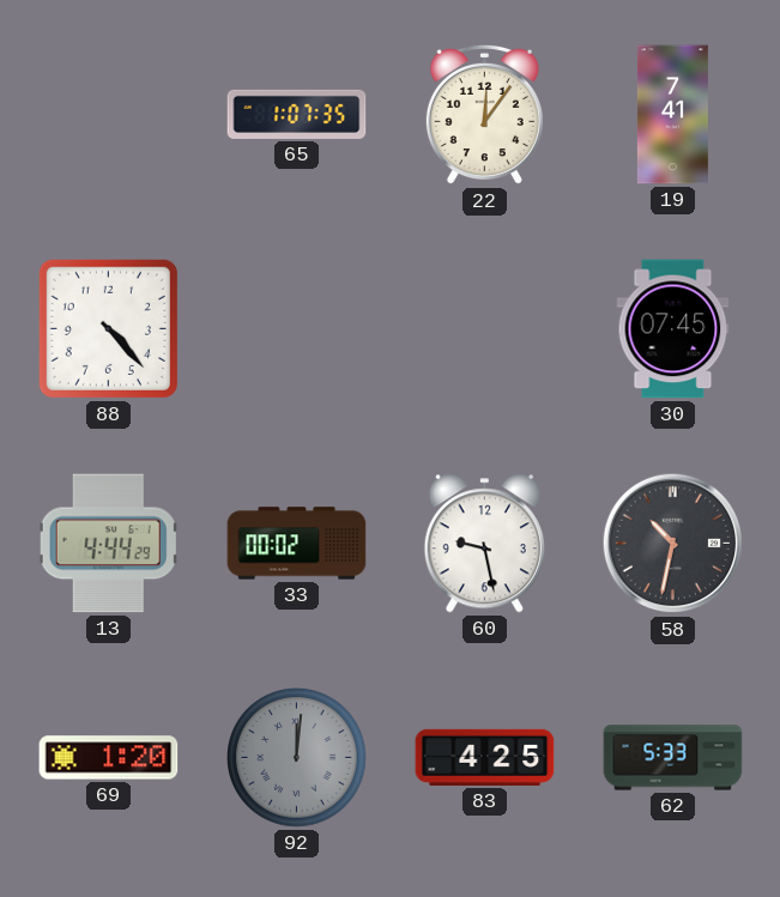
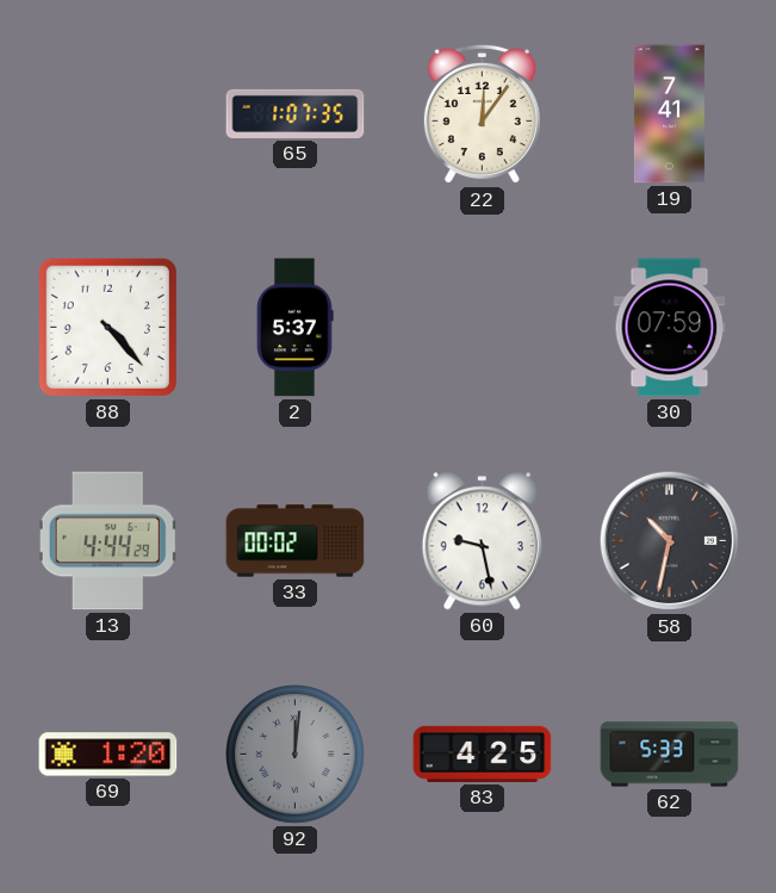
2: none -> 5:37 (296, 328)
30: 07:45 -> 07:59 (670, 328)
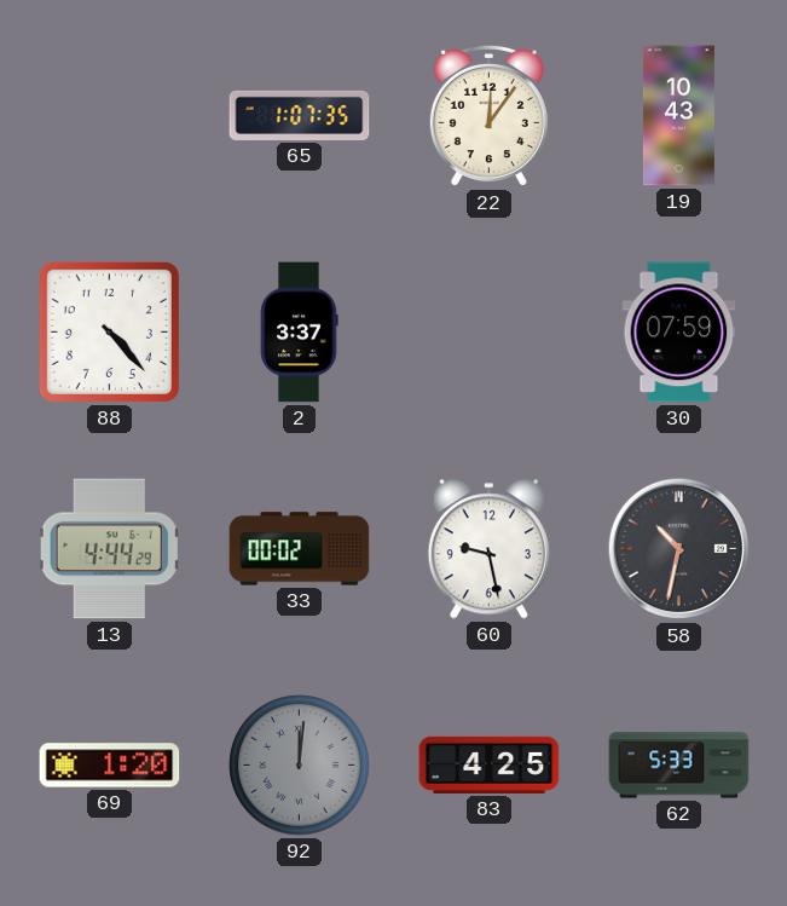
19: 7:41 -> 10:43 (678, 116)
2: 5:37 -> 3:37 (300, 333)
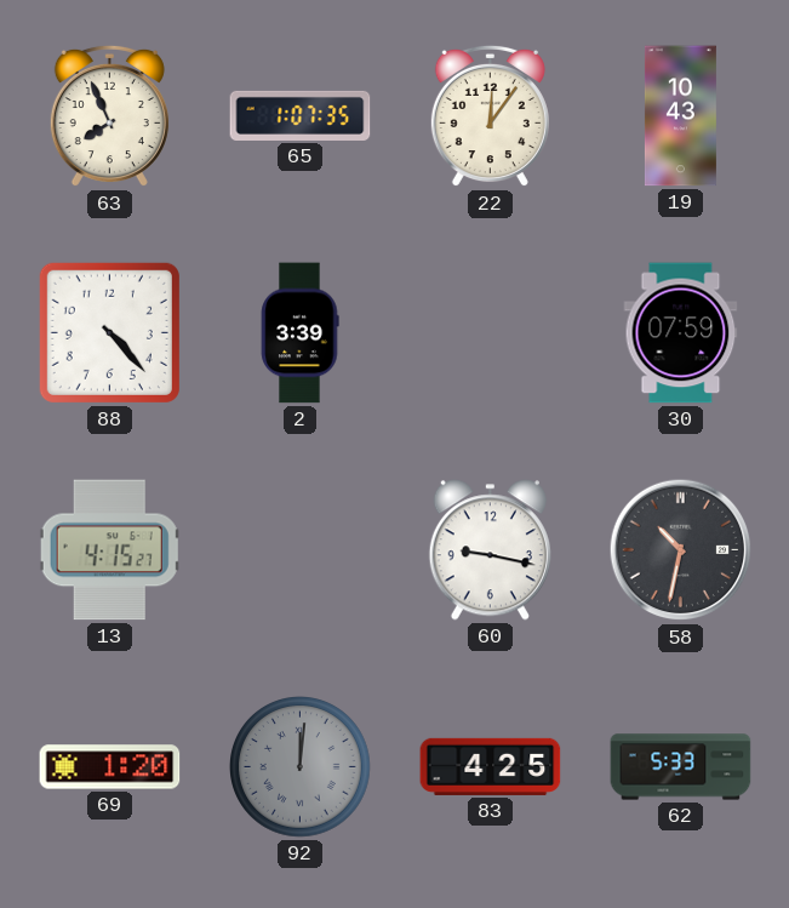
63: none -> 7:56 (109, 116)
2: 3:37 -> 3:39 (301, 333)
13: 4:44 -> 4:15 (110, 550)
33: 00:02 -> none (300, 549)
60: 9:28 -> 9:17 (490, 550)
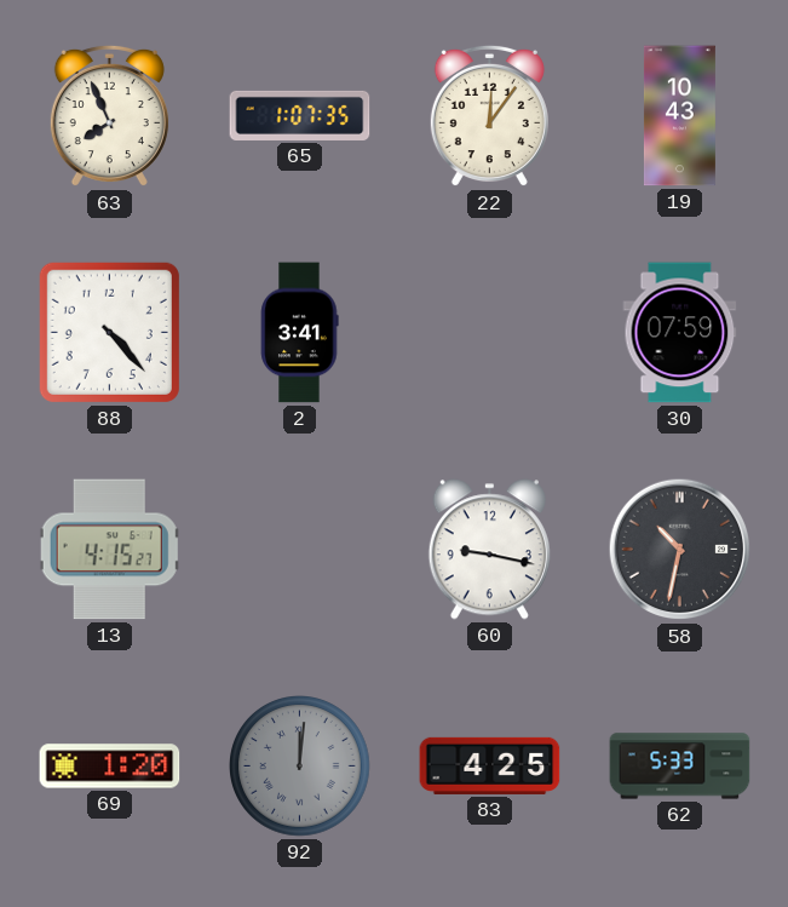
2: 3:39 -> 3:41 (300, 333)
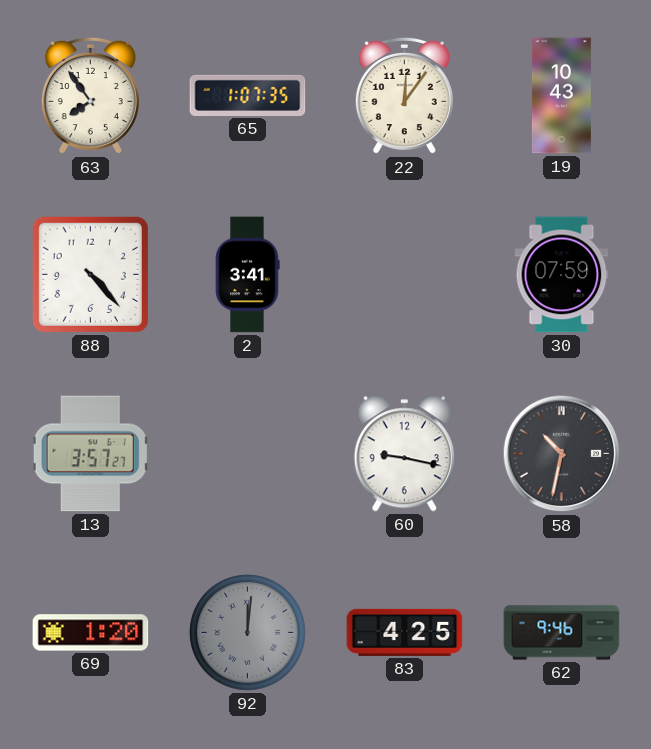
63: 7:56 -> 7:54 (90, 96)
13: 4:15 -> 3:57 (91, 454)
62: 5:33 -> 9:46 (562, 633)
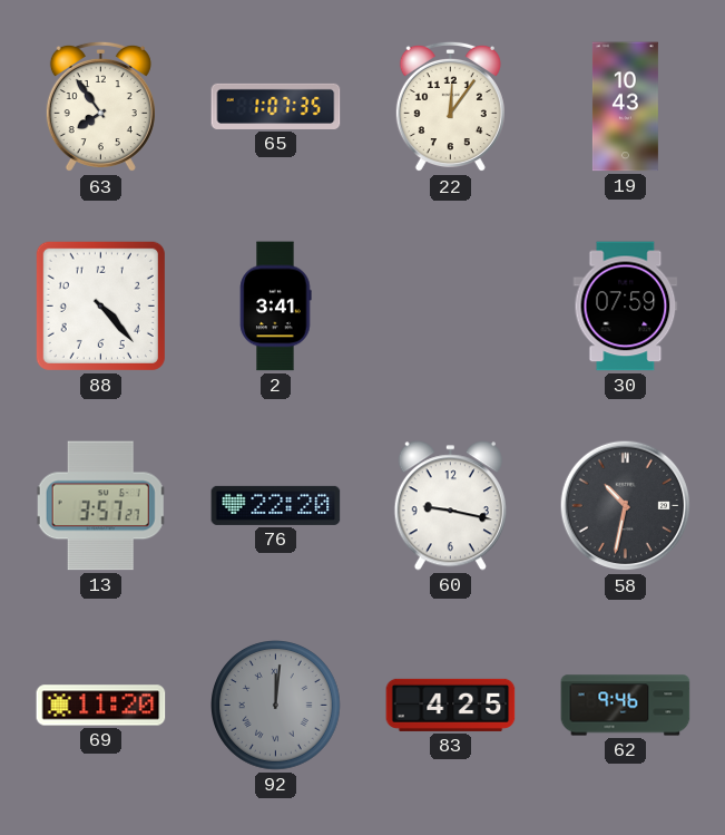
76: none -> 22:20 (276, 505)
69: 1:20 -> 11:20 (101, 706)
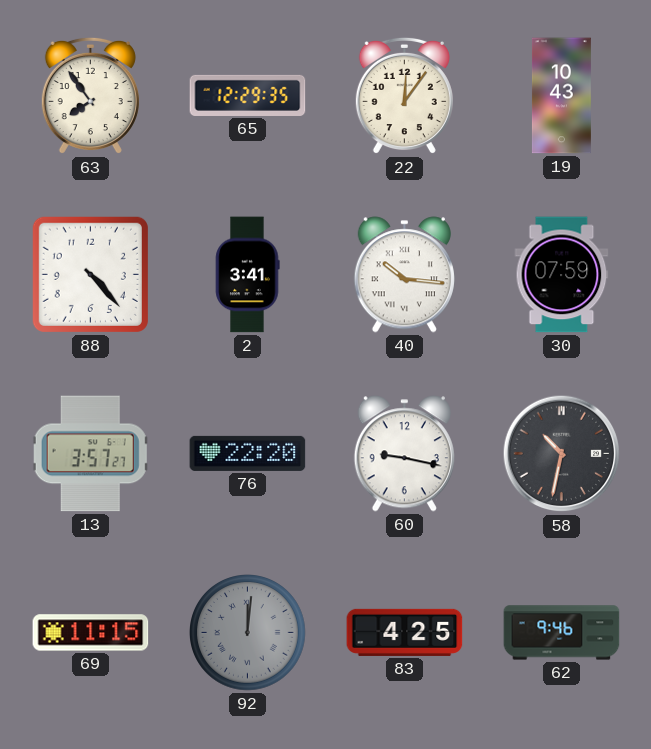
65: 1:07 -> 12:29 (248, 95)
40: none -> 10:16 (404, 275)
69: 11:20 -> 11:15 (91, 633)
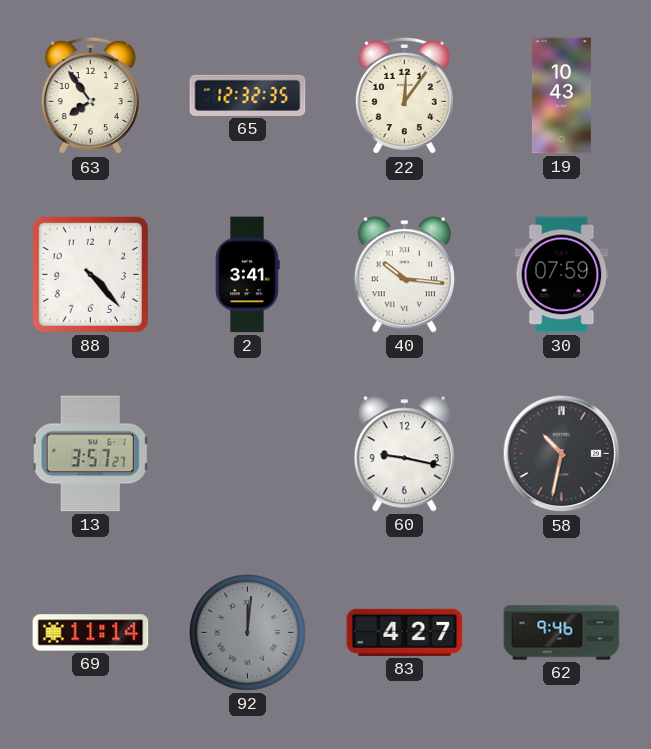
65: 12:29 -> 12:32 (248, 95)
76: 22:20 -> none (248, 453)
69: 11:15 -> 11:14 (91, 633)
83: 4:25 -> 4:27 (405, 632)
